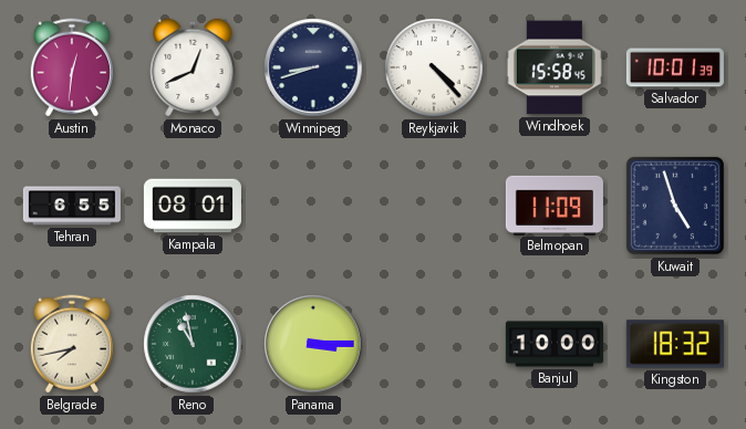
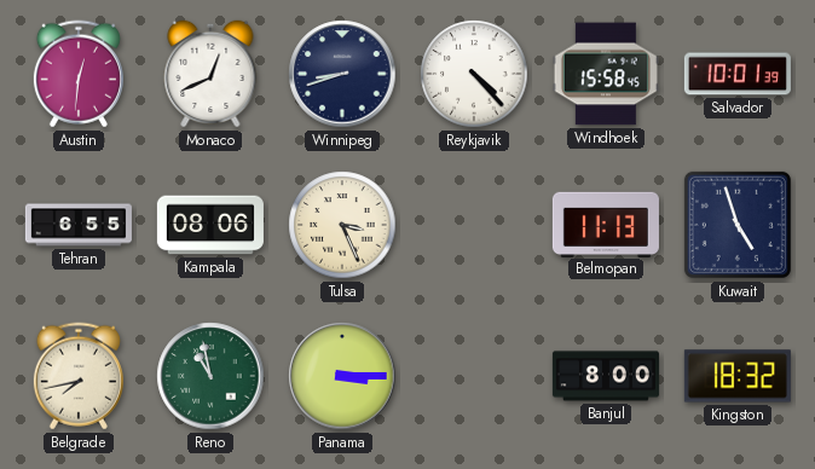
Kampala: 08:01 -> 08:06 (210, 225)
Tulsa: none -> 3:26 (342, 225)
Belmopan: 11:09 -> 11:13 (606, 224)
Banjul: 10:00 -> 8:00 (606, 376)
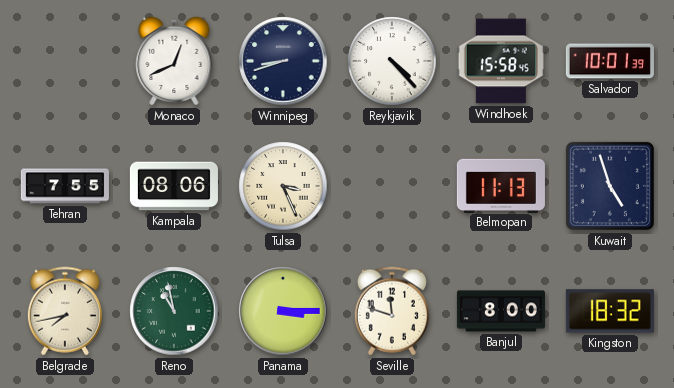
Austin: 12:31 -> none (79, 74)
Tehran: 6:55 -> 7:55 (65, 186)
Seville: none -> 11:48 (392, 311)
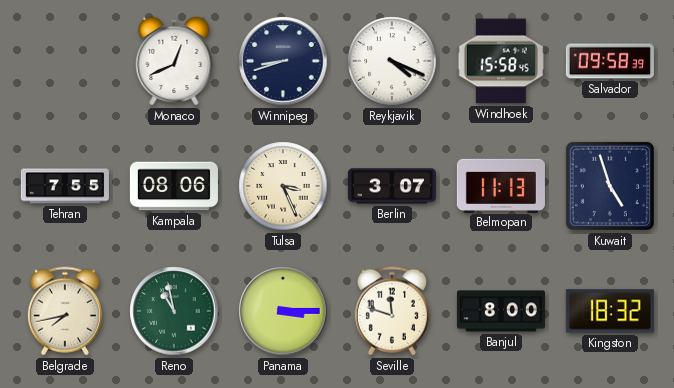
Reykjavik: 4:23 -> 4:19 (392, 61)
Salvador: 10:01 -> 09:58 (610, 61)
Berlin: none -> 3:07 (392, 186)
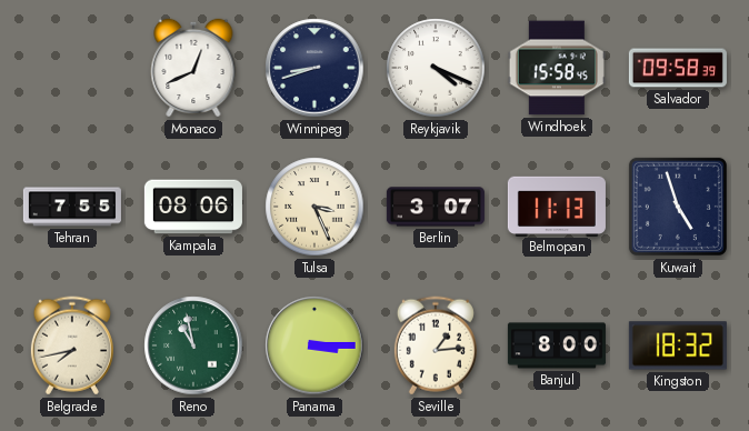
Seville: 11:48 -> 1:14 (436, 345)
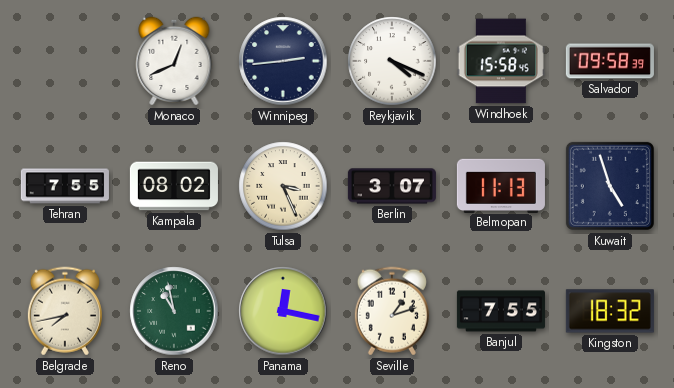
Winnipeg: 8:42 -> 2:44 (283, 61)
Kampala: 08:06 -> 08:02 (174, 186)
Panama: 3:15 -> 12:17 (283, 311)
Seville: 1:14 -> 1:12 (392, 311)
Banjul: 8:00 -> 7:55 (501, 311)
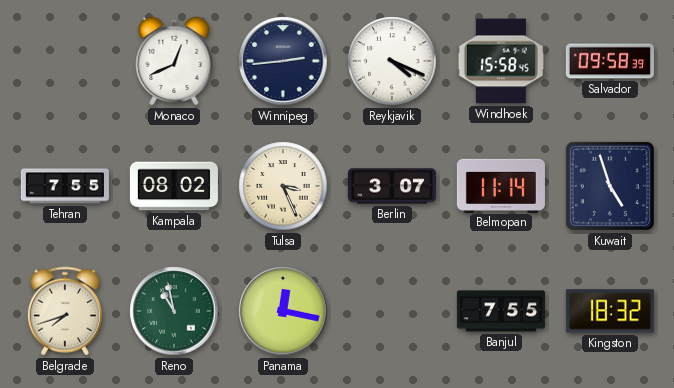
Belmopan: 11:13 -> 11:14 (501, 185)
Belgrade: 7:43 -> 7:42 (65, 311)
Seville: 1:12 -> none (392, 311)
